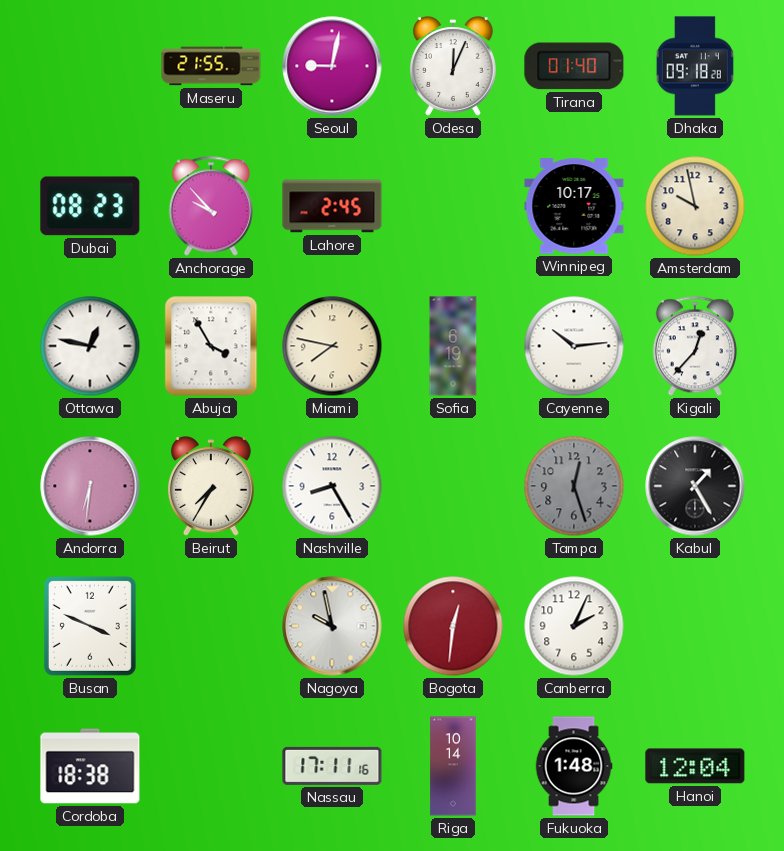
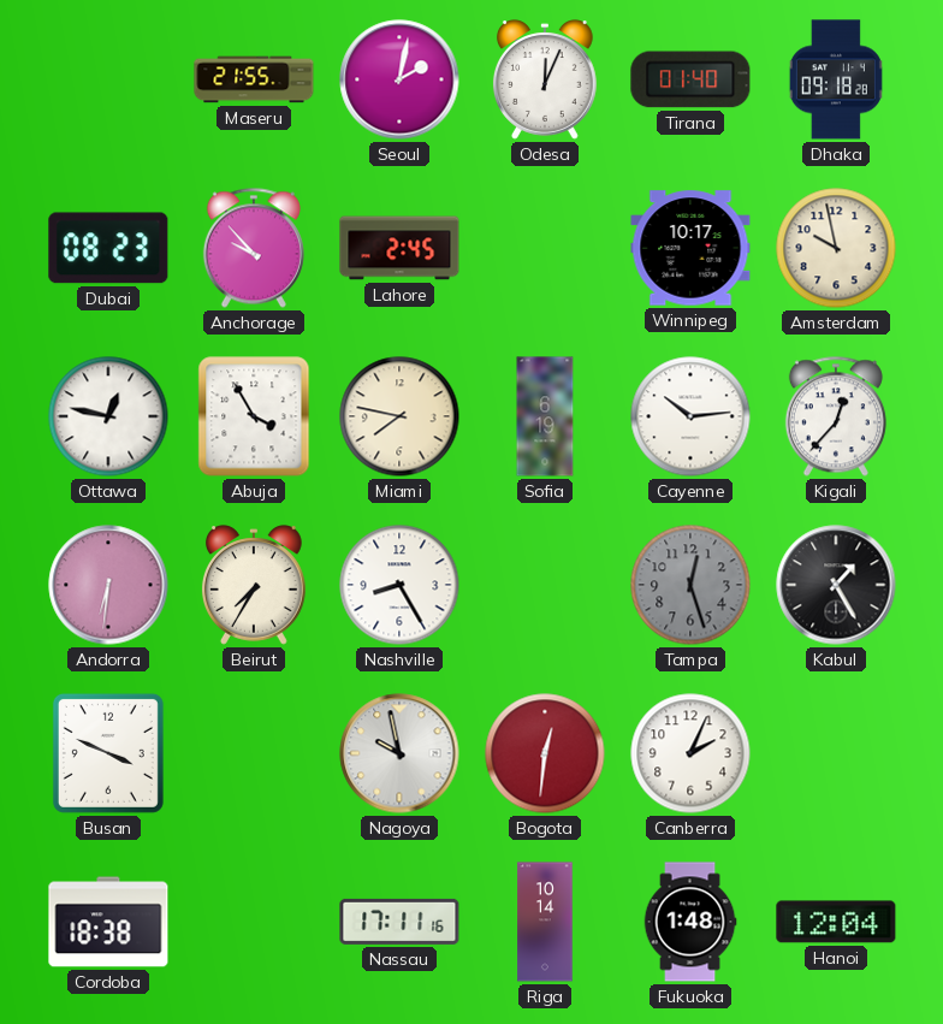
Seoul: 9:02 -> 2:02 (399, 79)
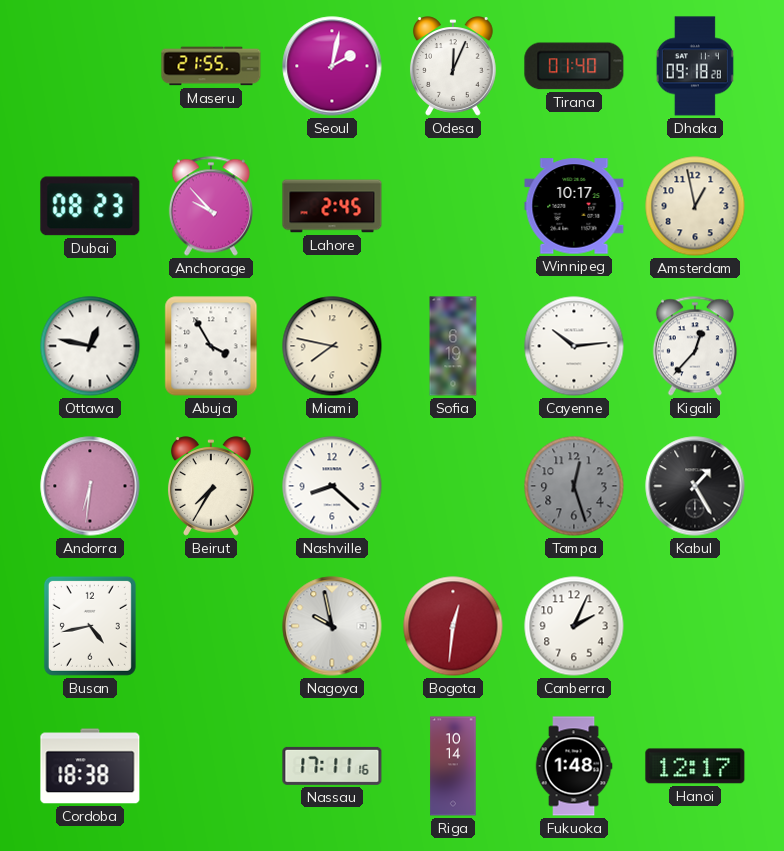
Amsterdam: 9:58 -> 12:58 (695, 206)
Nashville: 8:25 -> 8:22 (332, 486)
Busan: 3:49 -> 4:43 (90, 626)
Hanoi: 12:04 -> 12:17 (695, 766)
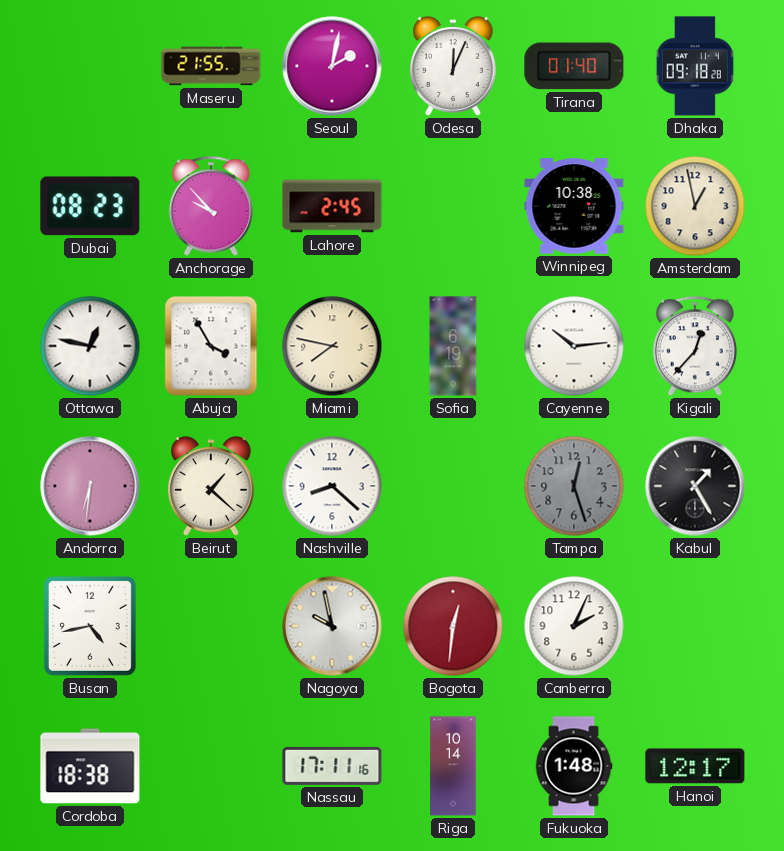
Winnipeg: 10:17 -> 10:38 (574, 206)
Beirut: 7:35 -> 1:22 (211, 486)
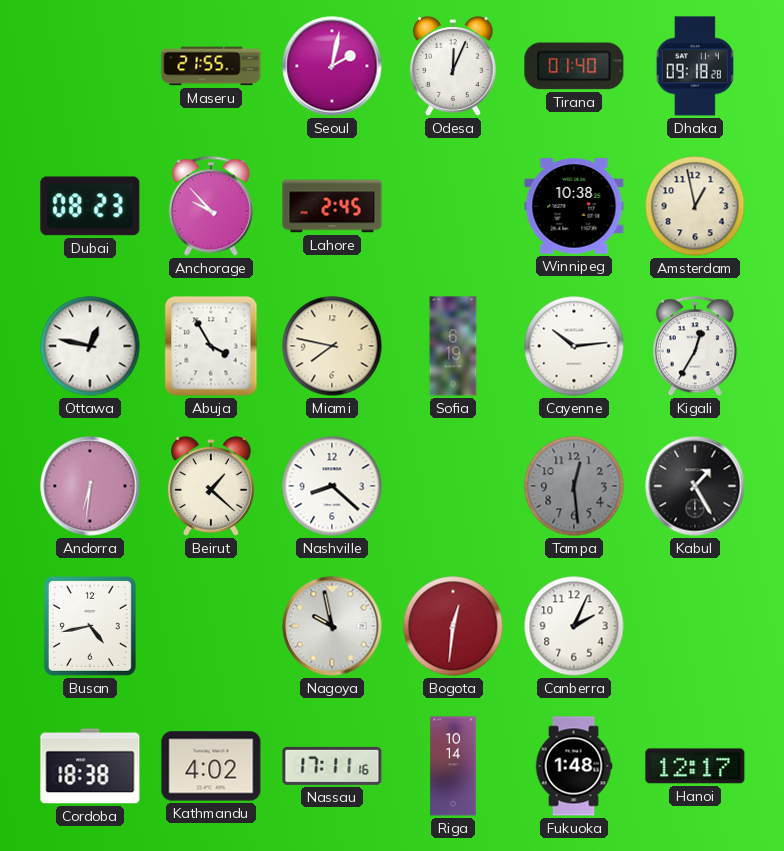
Kigali: 12:37 -> 12:35 (695, 346)
Tampa: 12:27 -> 12:29 (574, 486)
Kathmandu: none -> 4:02 (211, 766)
